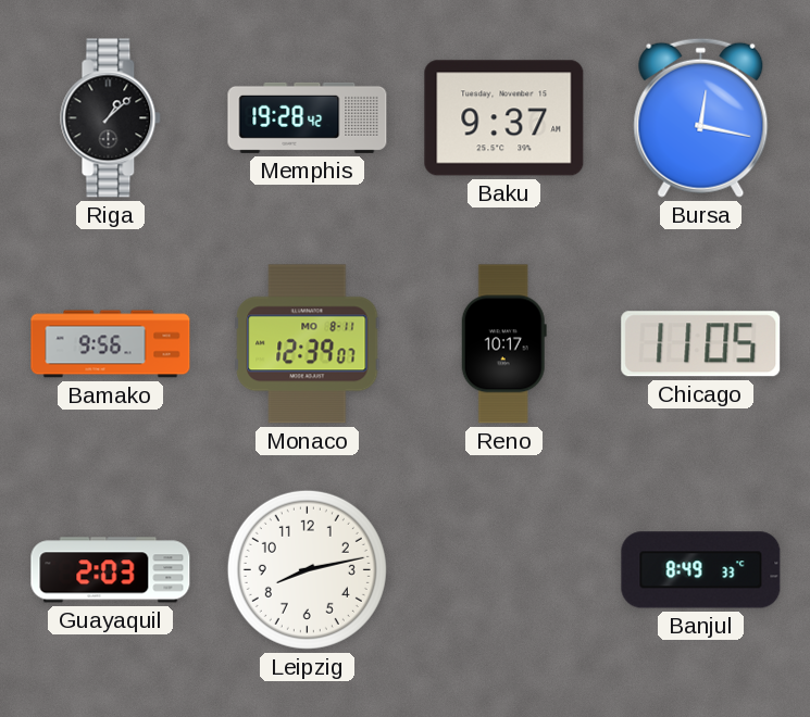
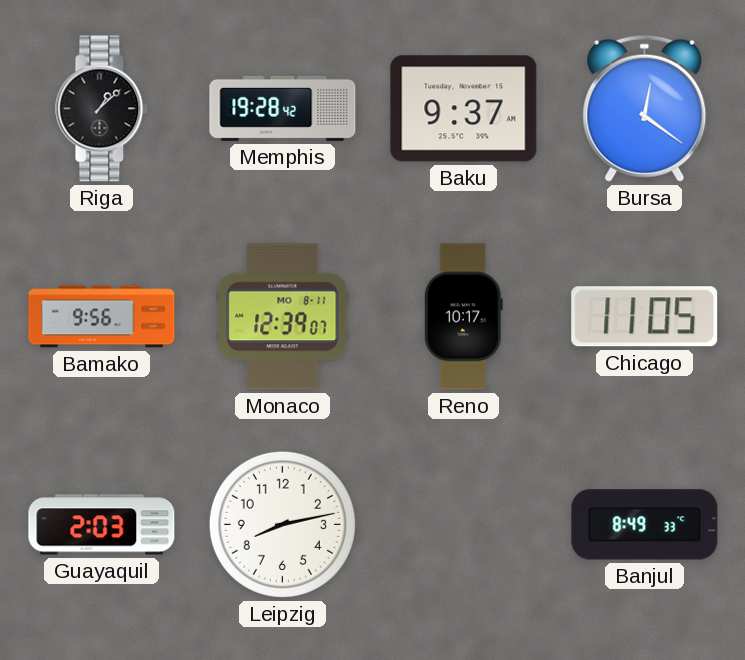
Bursa: 12:17 -> 12:21 (645, 108)
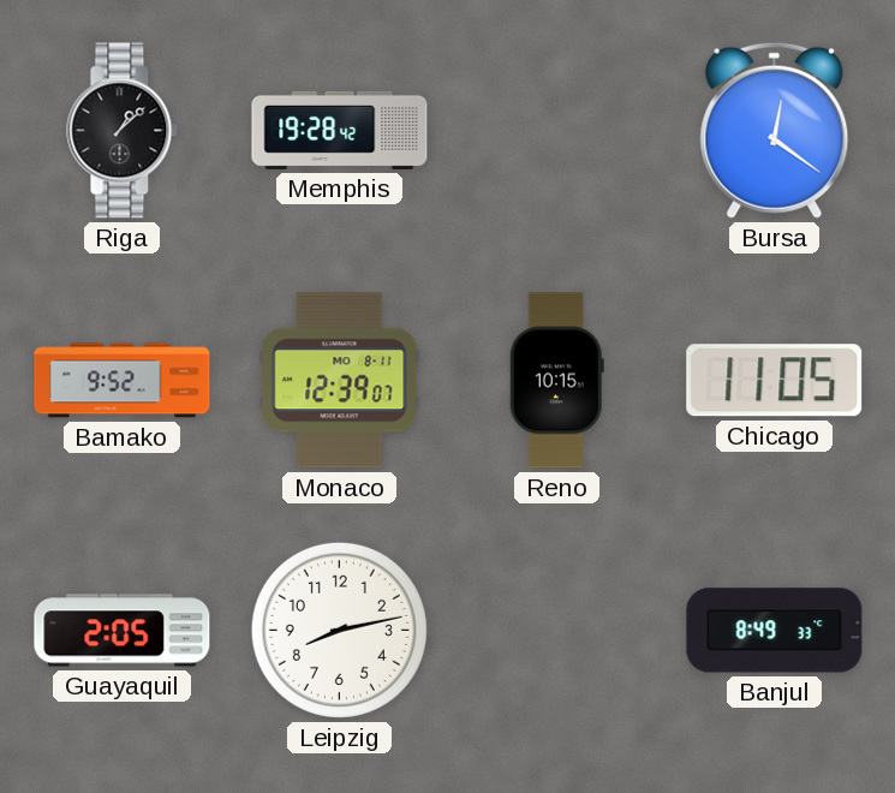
Baku: 9:37 -> none (464, 109)
Bamako: 9:56 -> 9:52 (123, 381)
Reno: 10:17 -> 10:15 (556, 381)
Guayaquil: 2:03 -> 2:05 (123, 631)
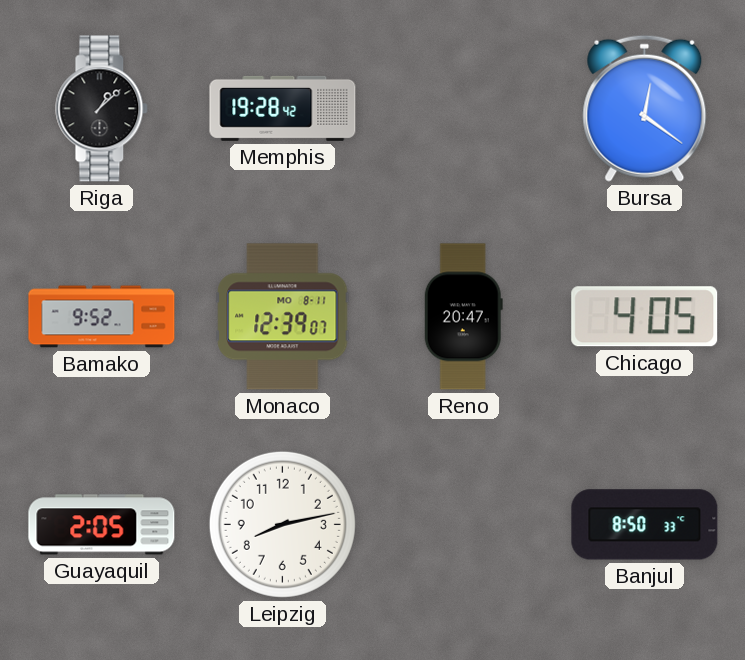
Reno: 10:15 -> 20:47 (463, 317)
Chicago: 11:05 -> 4:05 (645, 317)
Banjul: 8:49 -> 8:50 (645, 525)
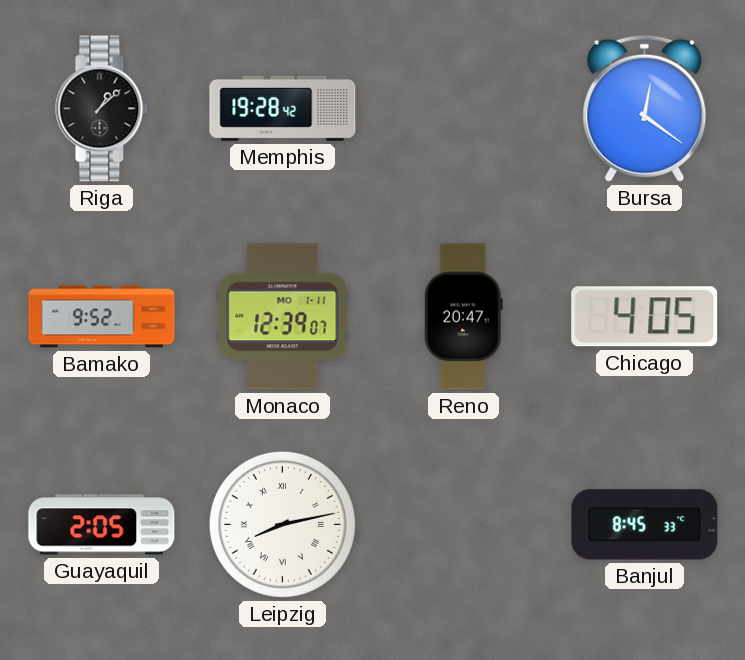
Monaco date: MO 8-11 -> MO 1-11 (283, 317)
Leipzig numerals: Arabic -> Roman (282, 524)
Banjul: 8:50 -> 8:45 (645, 525)
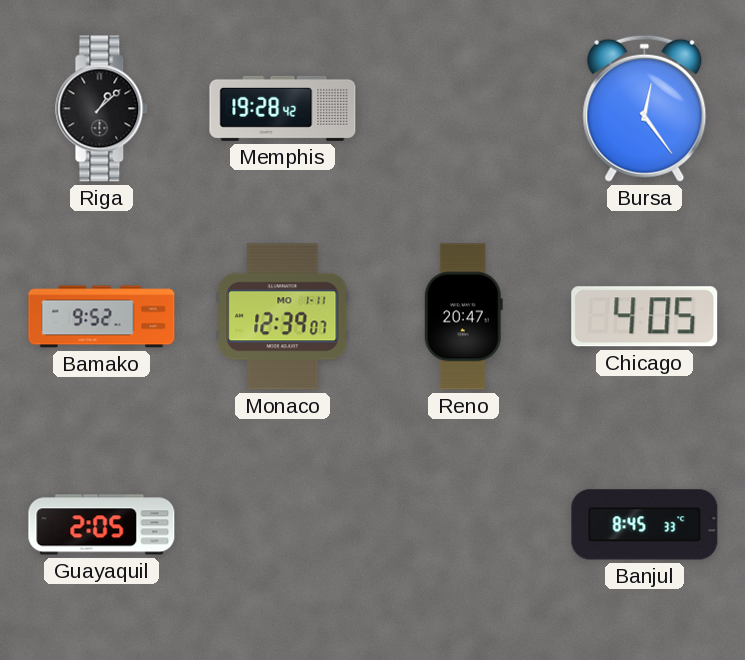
Bursa: 12:21 -> 12:24 (645, 108)
Leipzig: 8:13 -> none (282, 524)
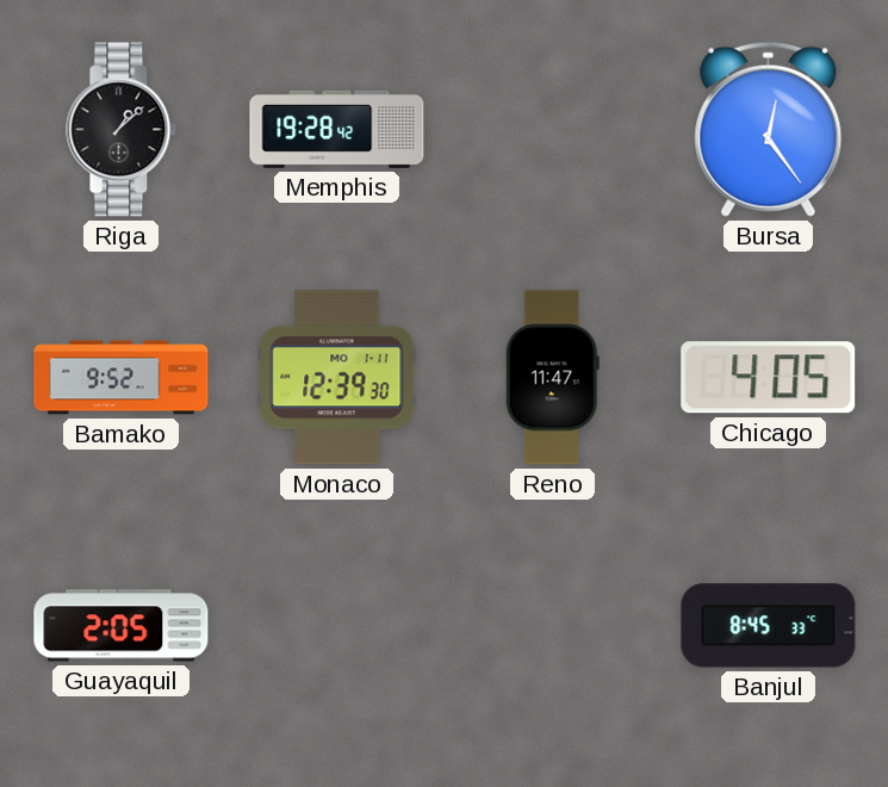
Monaco: 12:39:07 -> 12:39:30 (337, 378)
Reno: 20:47 -> 11:47 (552, 378)
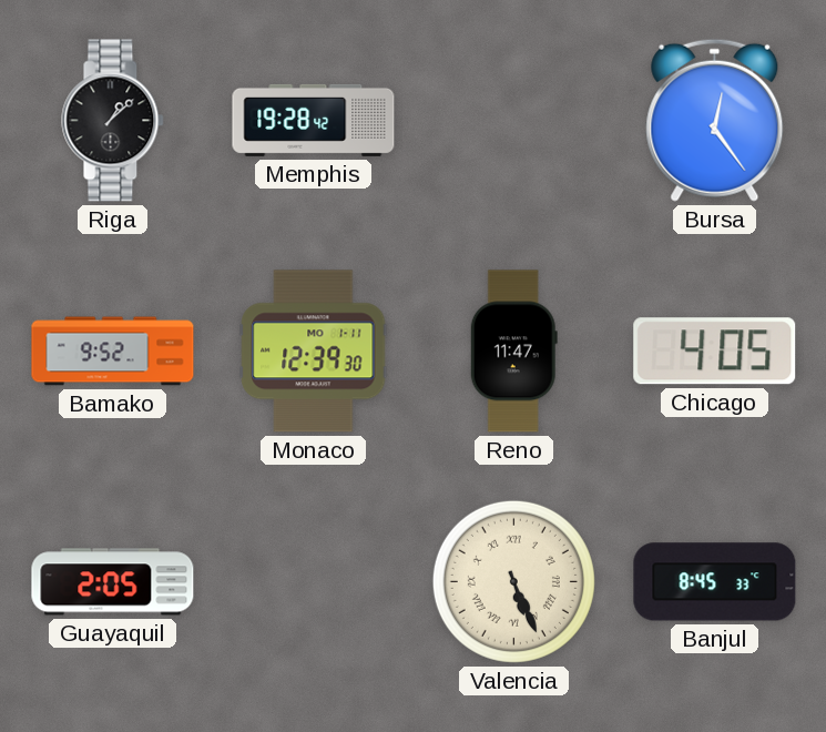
Valencia: none -> 5:26 (513, 581)
